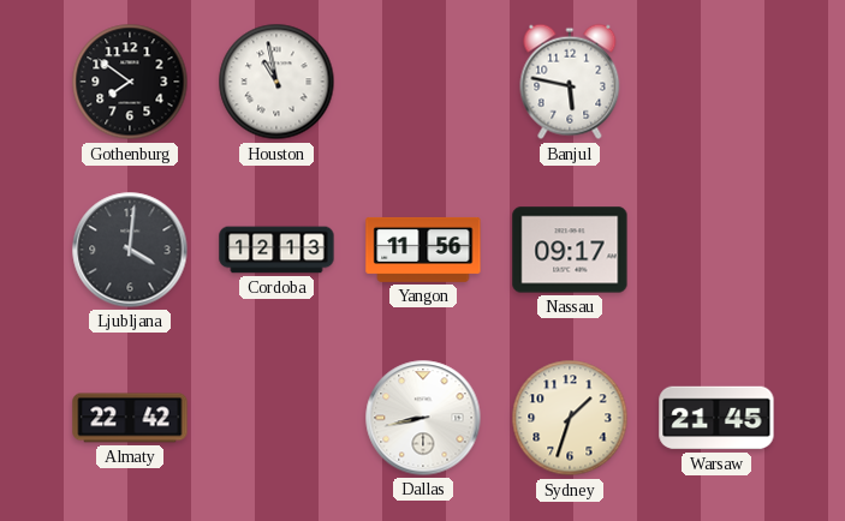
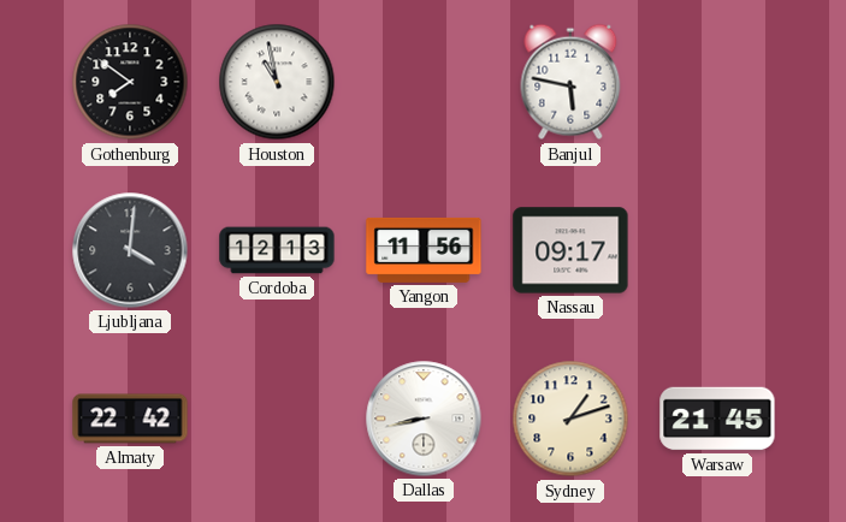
Sydney: 1:33 -> 1:12 (570, 419)
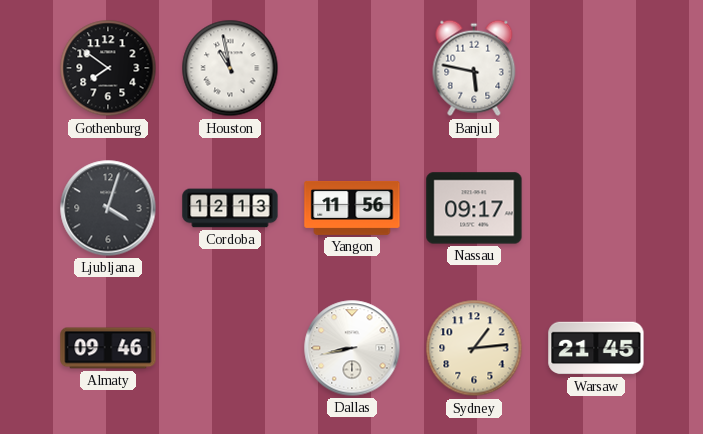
Ljubljana: 4:01 -> 4:03 (108, 208)
Almaty: 22:42 -> 09:46 (108, 348)
Sydney: 1:12 -> 1:14 (474, 348)
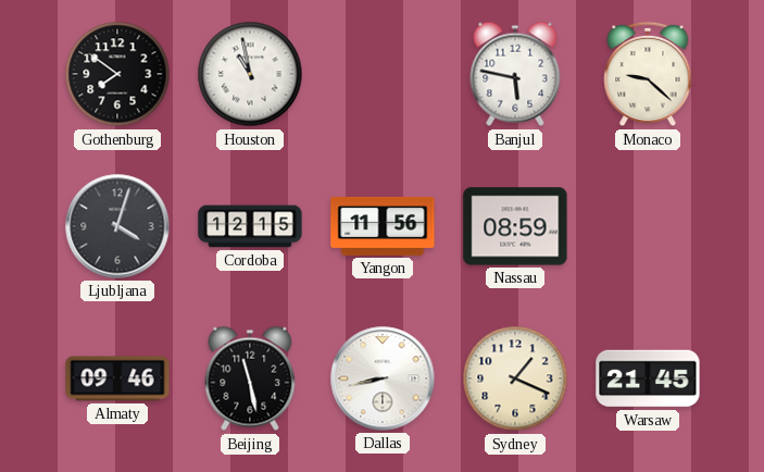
Monaco: none -> 9:22 (648, 74)
Cordoba: 12:13 -> 12:15 (250, 226)
Nassau: 09:17 -> 08:59 (515, 226)
Beijing: none -> 11:28 (250, 378)
Sydney: 1:14 -> 1:19 (515, 378)
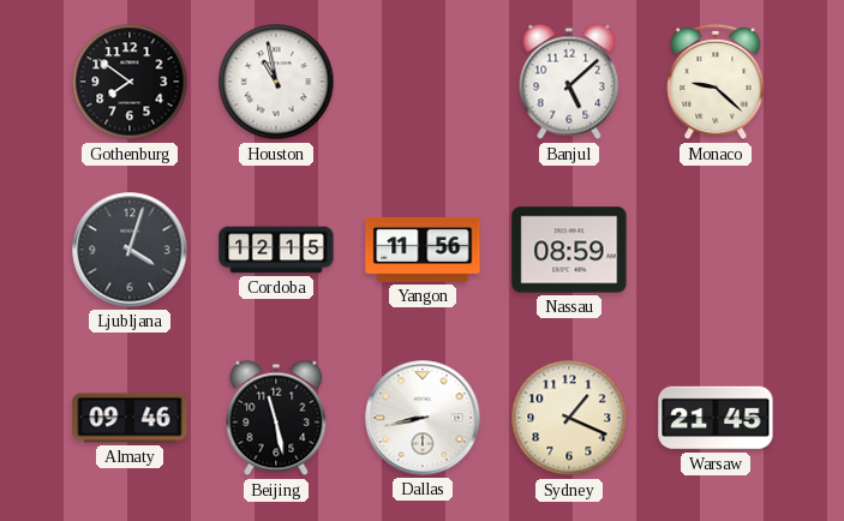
Banjul: 5:47 -> 5:08 (569, 82)
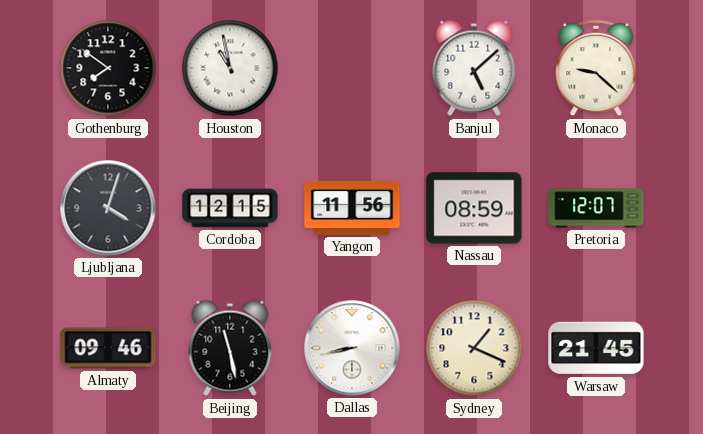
Pretoria: none -> 12:07 (596, 208)
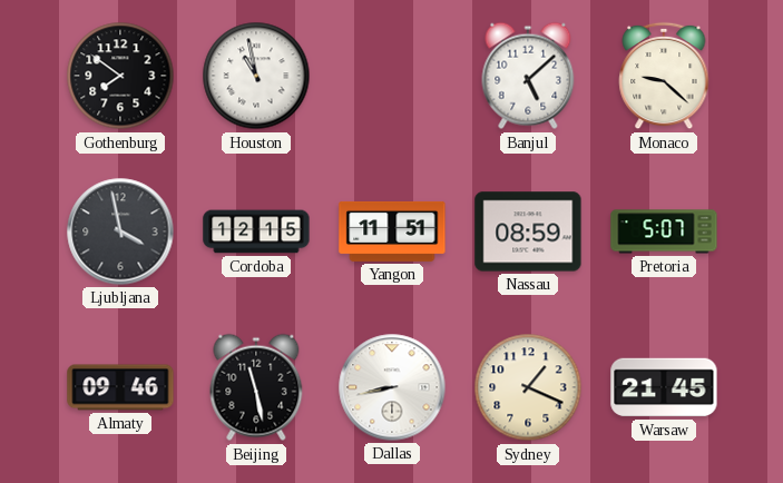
Ljubljana: 4:03 -> 3:58 (120, 231)
Yangon: 11:56 -> 11:51 (392, 231)
Pretoria: 12:07 -> 5:07 (664, 231)
